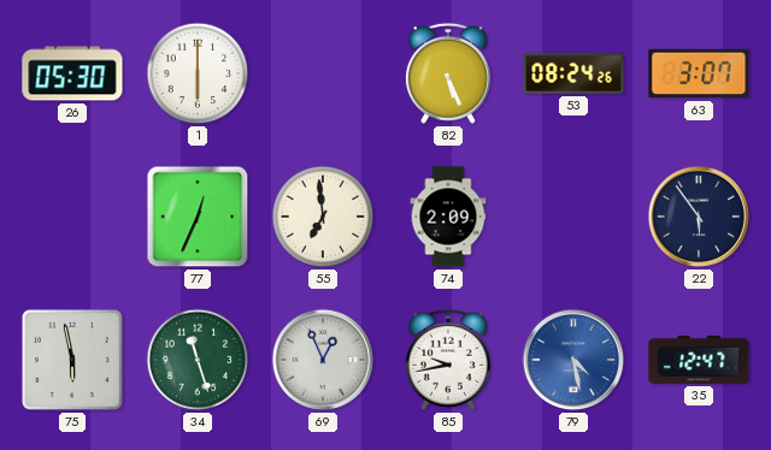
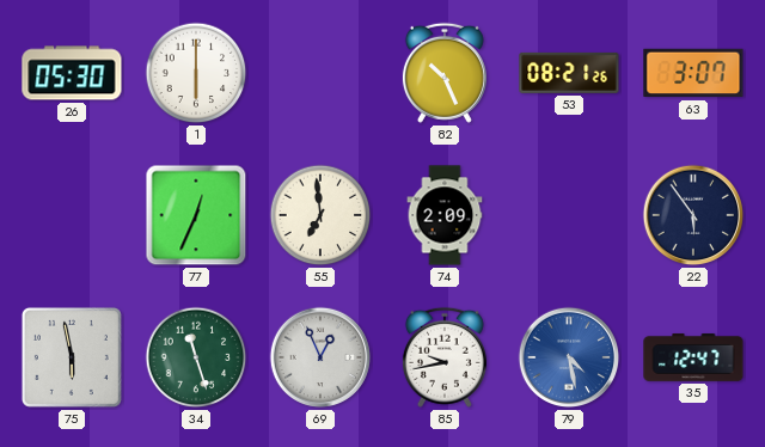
82: 5:26 -> 10:26 (445, 73)
53: 08:24 -> 08:21 (569, 73)
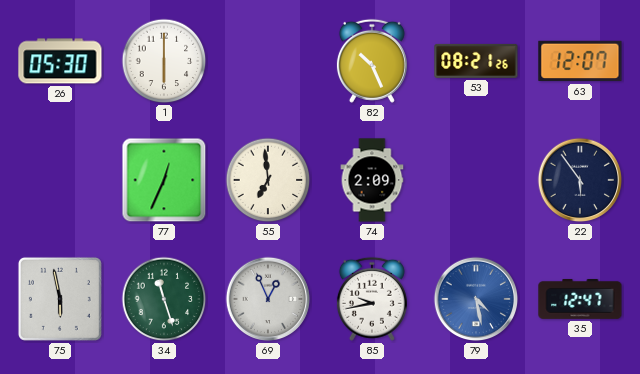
63: 3:07 -> 12:07 (580, 61)
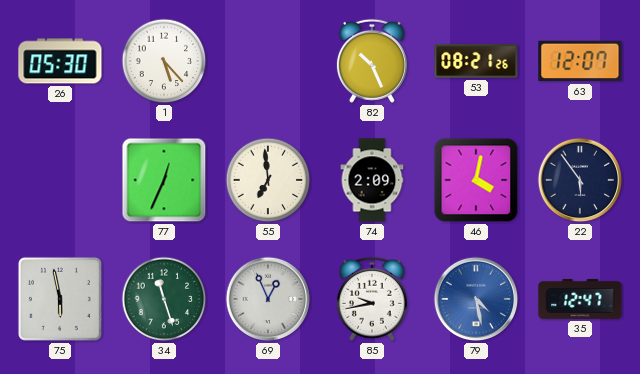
1: 6:00 -> 5:23 (164, 61)
46: none -> 4:02 (476, 180)
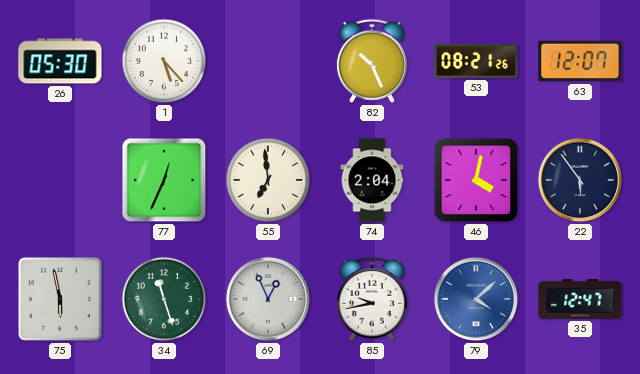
74: 2:09 -> 2:04 (372, 180)
79: 4:28 -> 4:08 (476, 299)
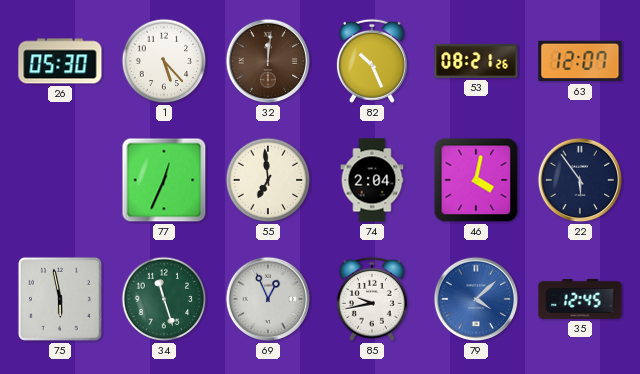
32: none -> 12:01 (268, 61)
35: 12:47 -> 12:45 (580, 299)
